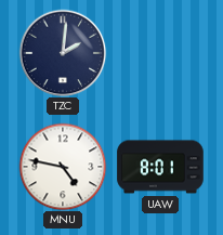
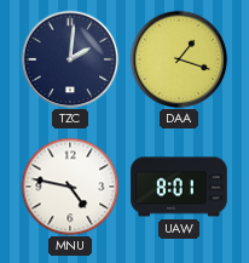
DAA: none -> 1:18 (179, 59)
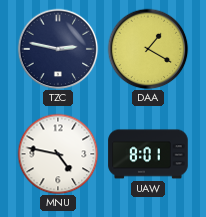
TZC: 2:01 -> 2:47 (58, 49)
DAA: 1:18 -> 1:20 (148, 49)
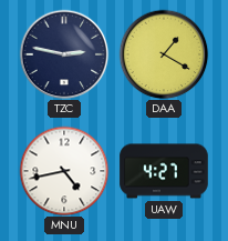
MNU: 4:47 -> 4:43 (64, 171)
UAW: 8:01 -> 4:27 (164, 171)
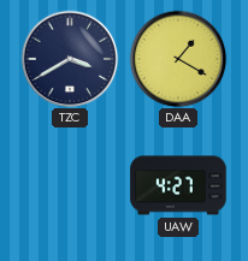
TZC: 2:47 -> 3:40 (70, 59)
MNU: 4:43 -> none (64, 171)
